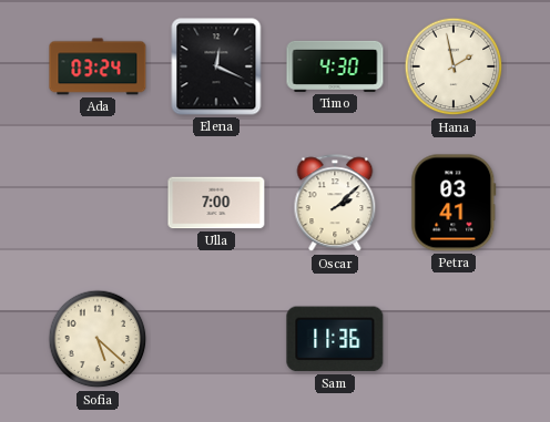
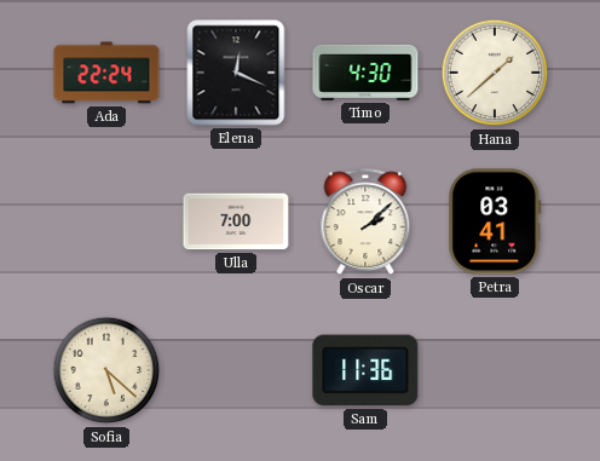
Ada: 03:24 -> 22:24 (106, 73)
Hana: 1:58 -> 1:38 (495, 73)
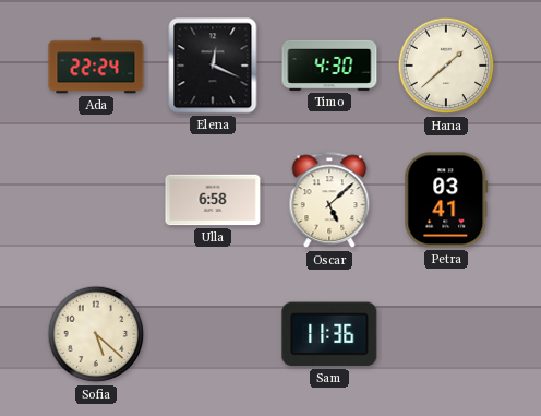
Ulla: 7:00 -> 6:58 (213, 200)
Oscar: 2:08 -> 5:08 (329, 201)
